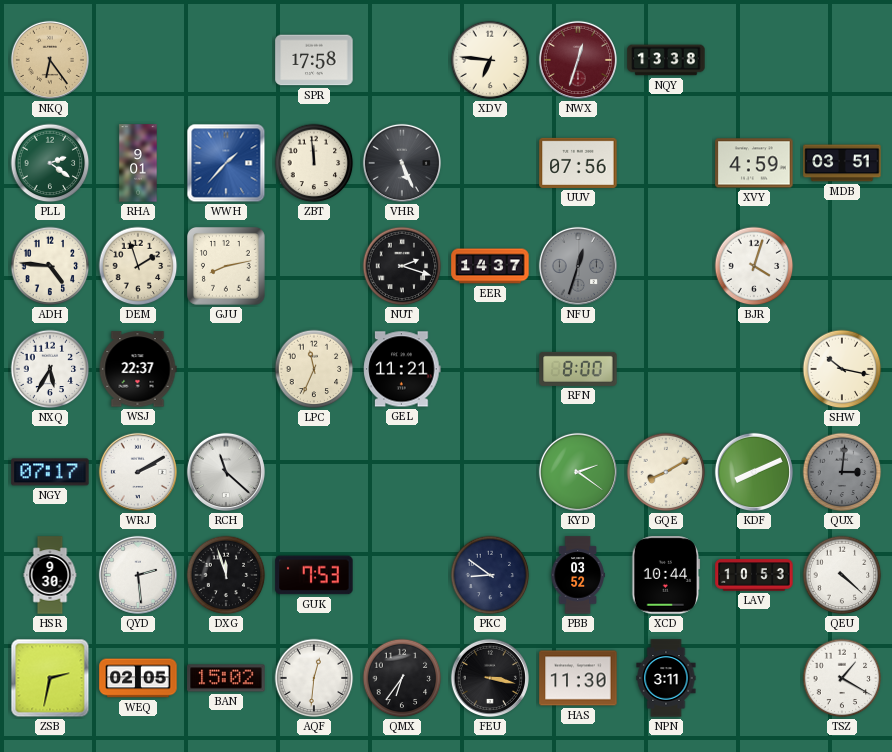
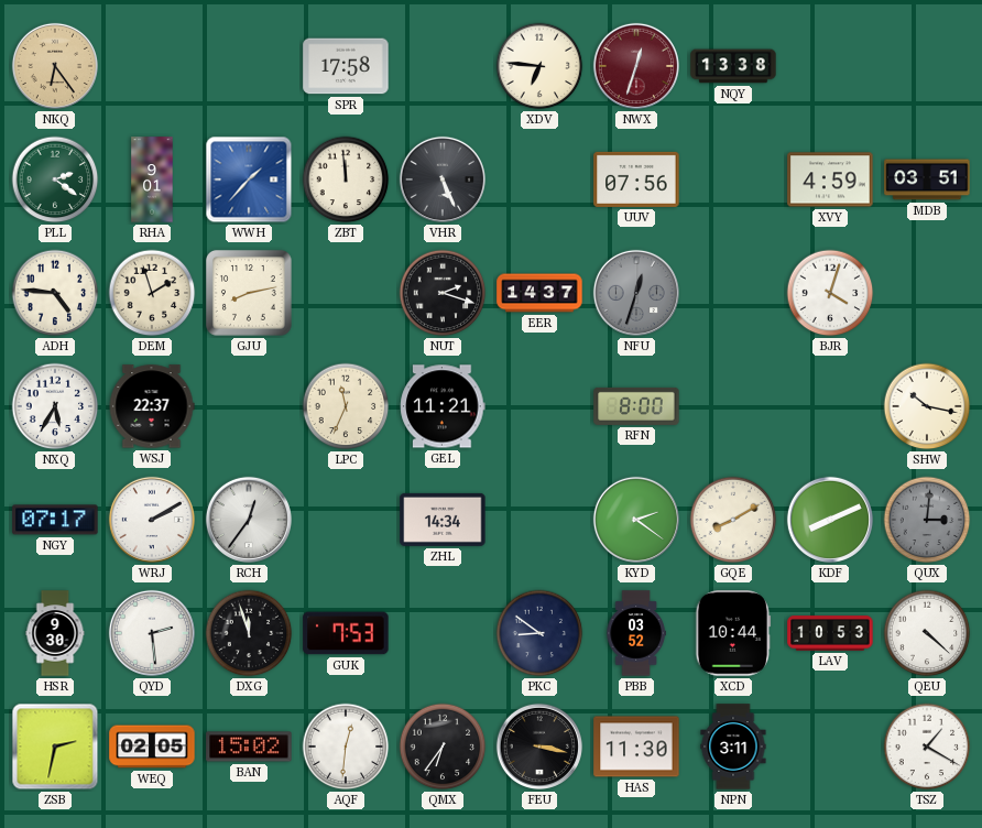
RCH: 11:22 -> 12:36 (249, 520)
ZHL: none -> 14:34 (443, 520)
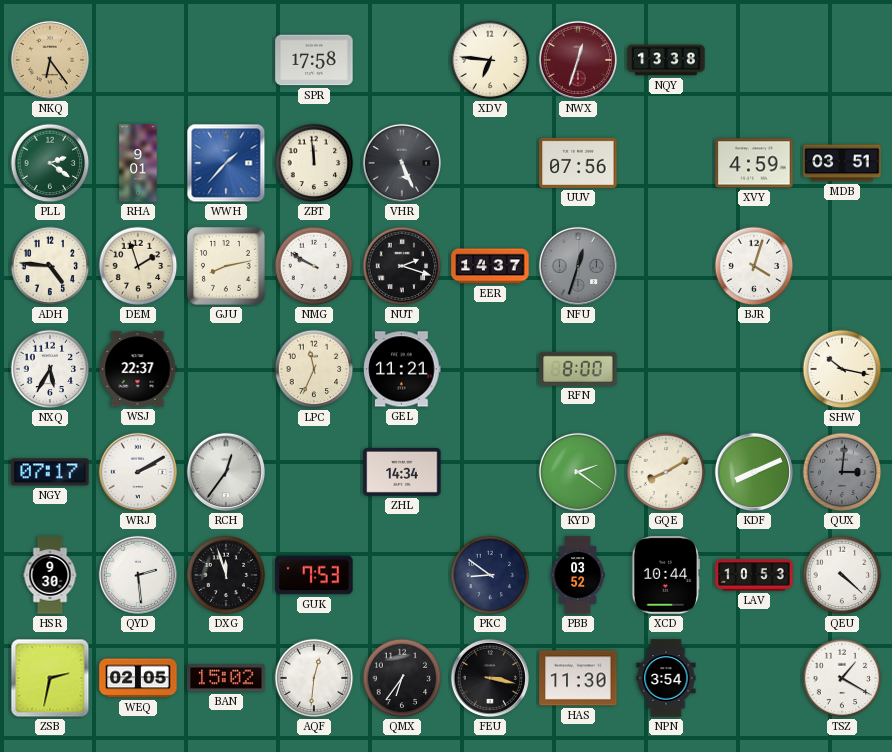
NMG: none -> 9:50 (314, 266)
NPN: 3:11 -> 3:54 (666, 678)
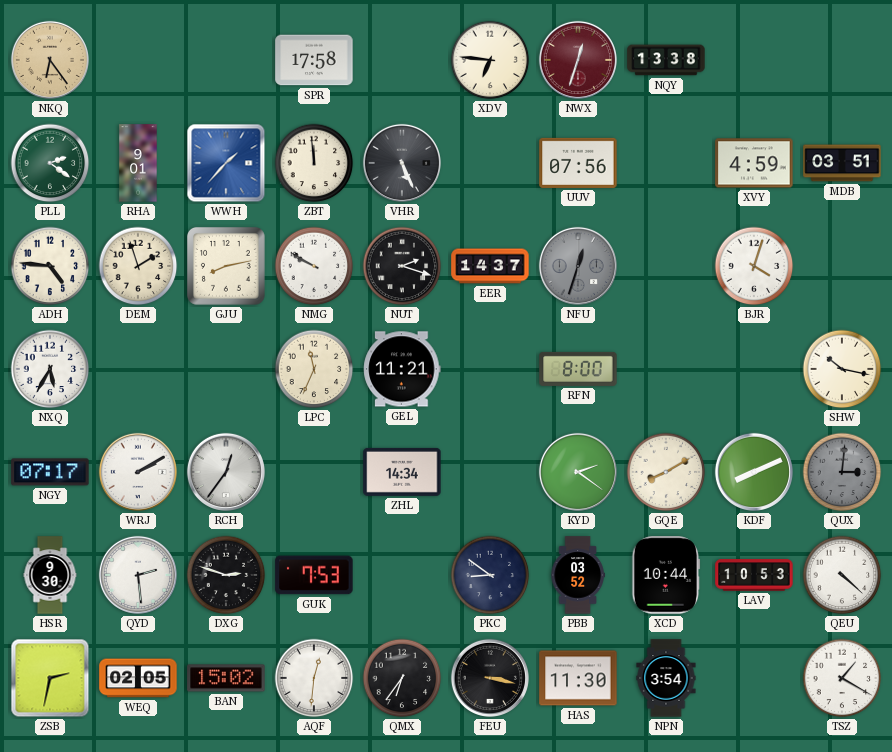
WSJ: 22:37 -> none (138, 369)
DXG: 11:57 -> 2:48 (226, 575)
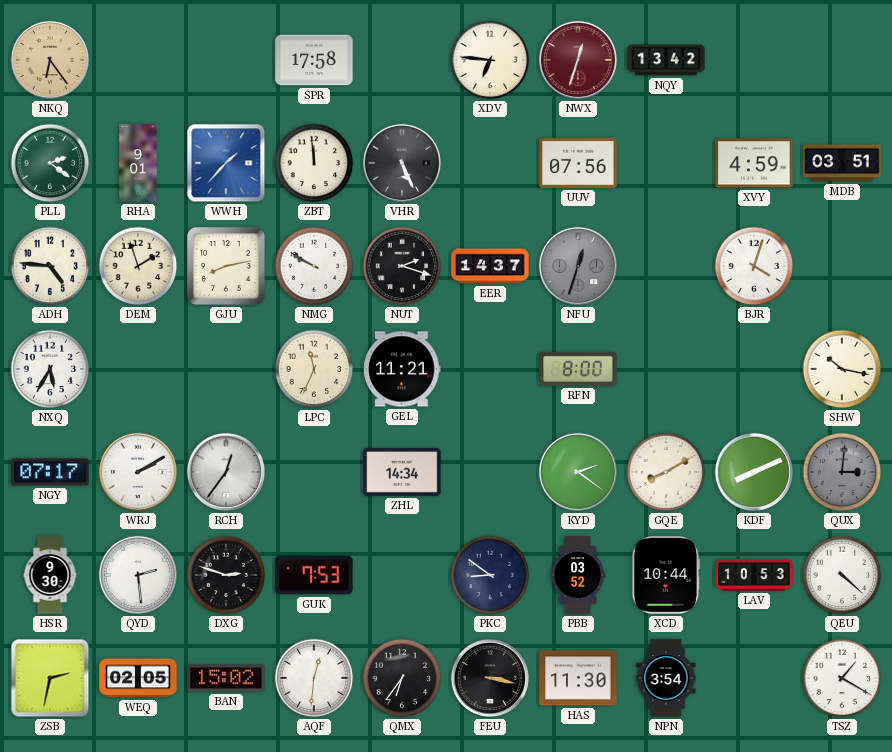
NQY: 13:38 -> 13:42 (666, 60)
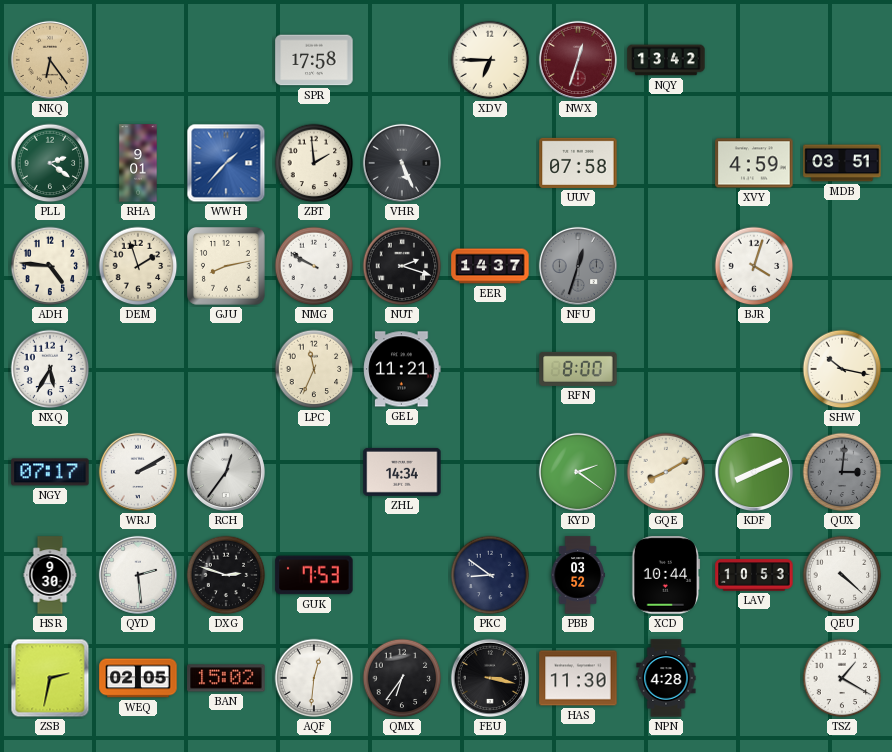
XDV: 6:46 -> 6:45 (490, 60)
ZBT: 11:59 -> 1:59 (314, 163)
UUV: 07:56 -> 07:58 (578, 163)
NPN: 3:54 -> 4:28 (666, 678)
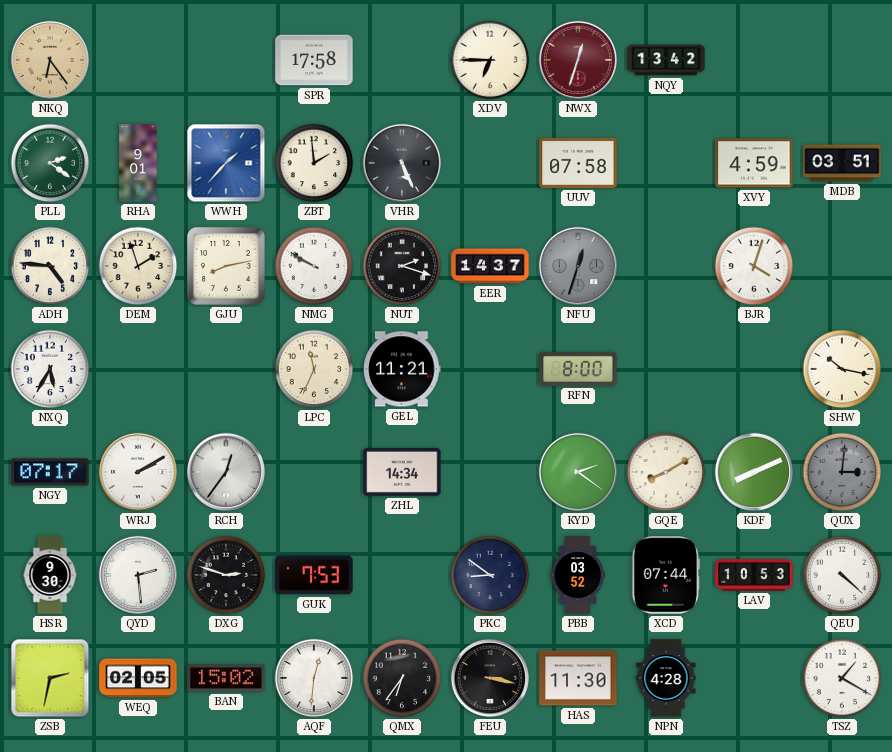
XCD: 10:44 -> 07:44 (666, 575)
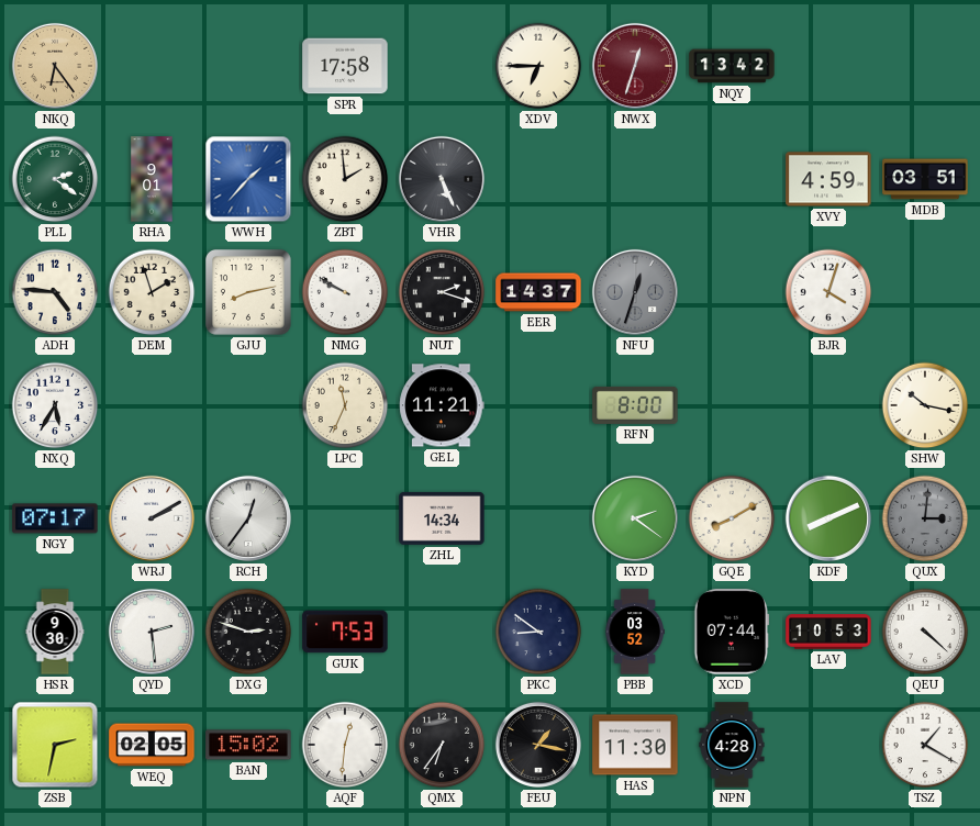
UUV: 07:58 -> none (578, 163)
FEU: 3:17 -> 1:17 (538, 745)
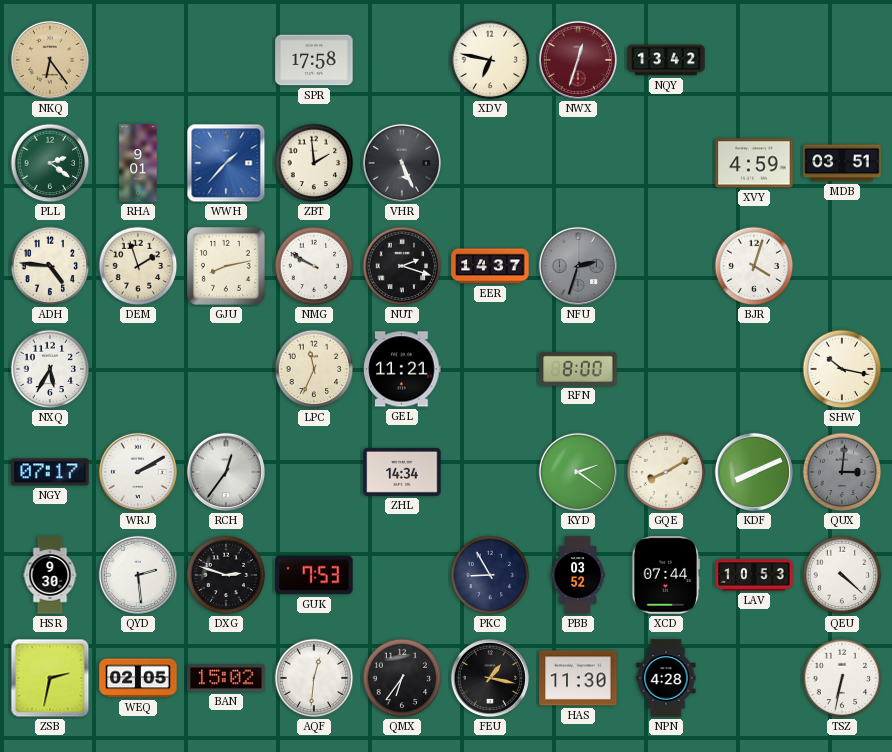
XDV: 6:45 -> 6:47 (490, 60)
NFU: 12:33 -> 2:33 (578, 266)
PKC: 8:51 -> 8:55 (490, 575)
TSZ: 1:20 -> 6:32 (842, 678)
